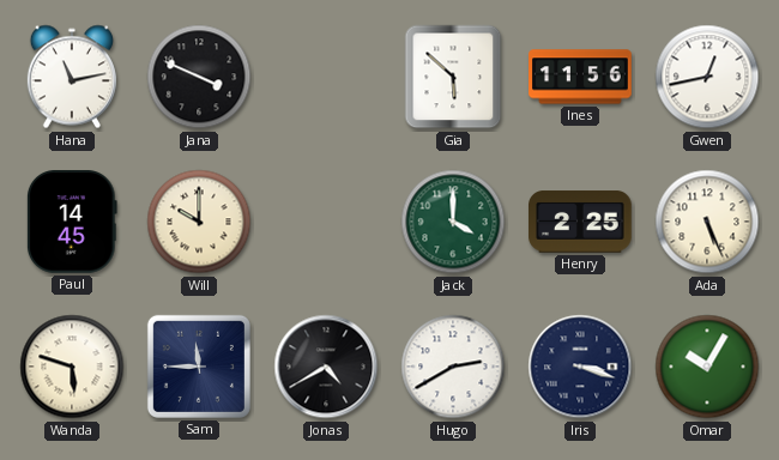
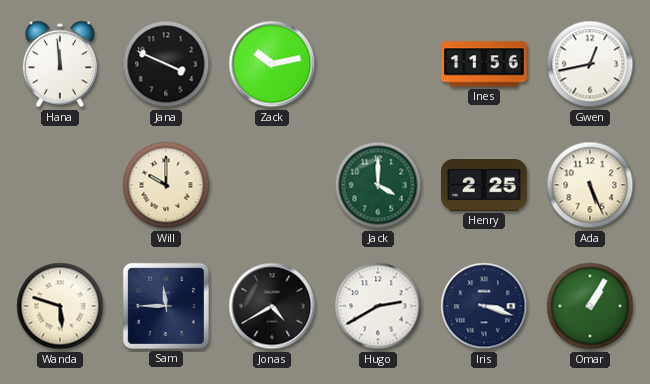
Hana: 11:13 -> 11:59 (60, 64)
Zack: none -> 10:13 (272, 64)
Gia: 5:52 -> none (453, 77)
Paul: 14:45 -> none (72, 223)
Omar: 10:05 -> 1:05 (590, 306)
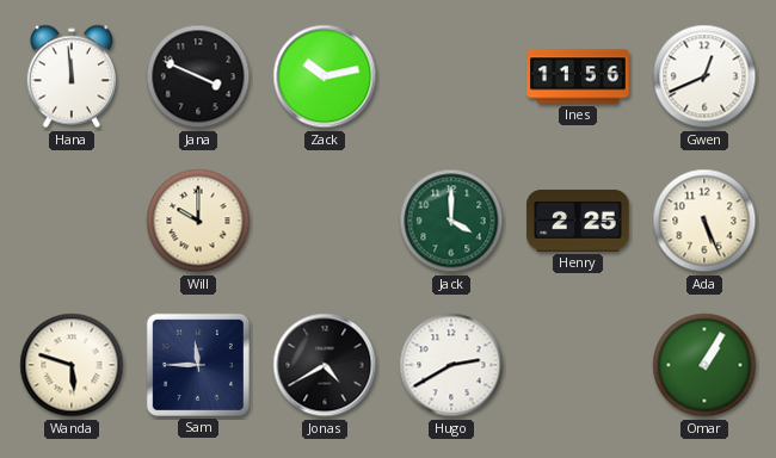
Gwen: 12:43 -> 12:41 (704, 76)
Iris: 3:18 -> none (484, 306)
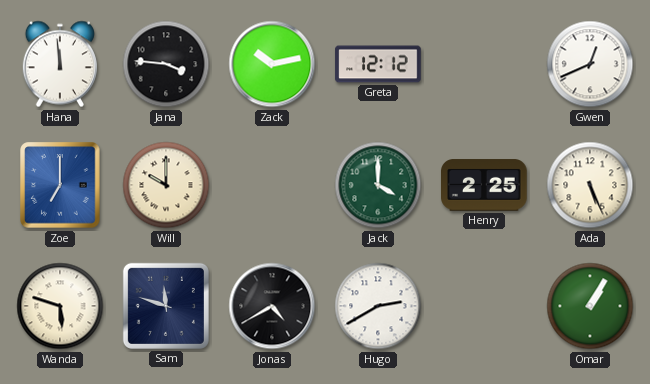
Jana: 3:49 -> 3:46 (166, 64)
Greta: none -> 12:12 (378, 64)
Ines: 11:56 -> none (578, 76)
Zoe: none -> 7:00 (60, 185)
Sam: 11:45 -> 11:48 (166, 306)
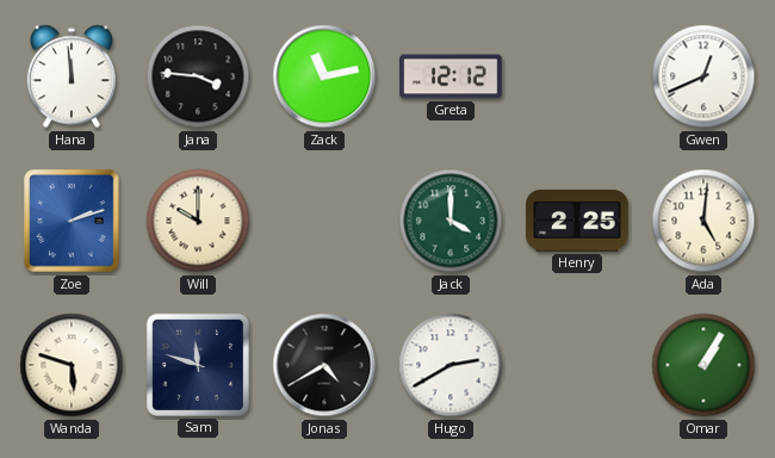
Zack: 10:13 -> 11:13 (324, 76)
Zoe: 7:00 -> 2:12 (72, 221)
Ada: 5:26 -> 5:01 (703, 221)
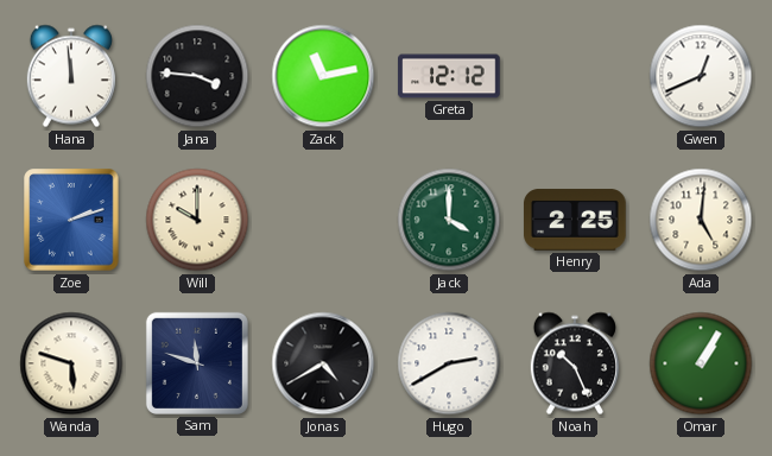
Noah: none -> 10:26 (575, 363)
